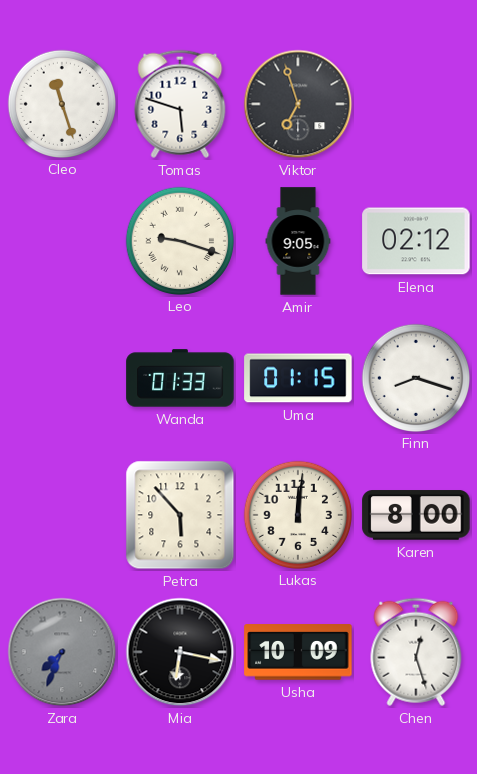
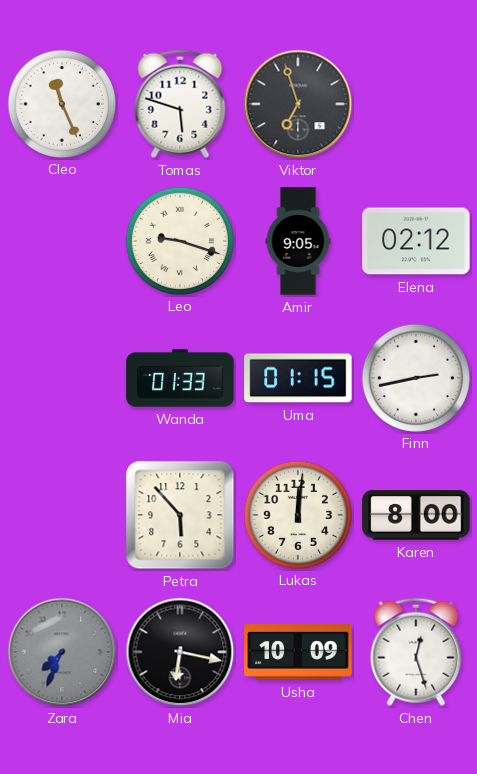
Cleo: 11:27 -> 11:26 (61, 103)
Finn: 8:18 -> 2:43 (415, 377)
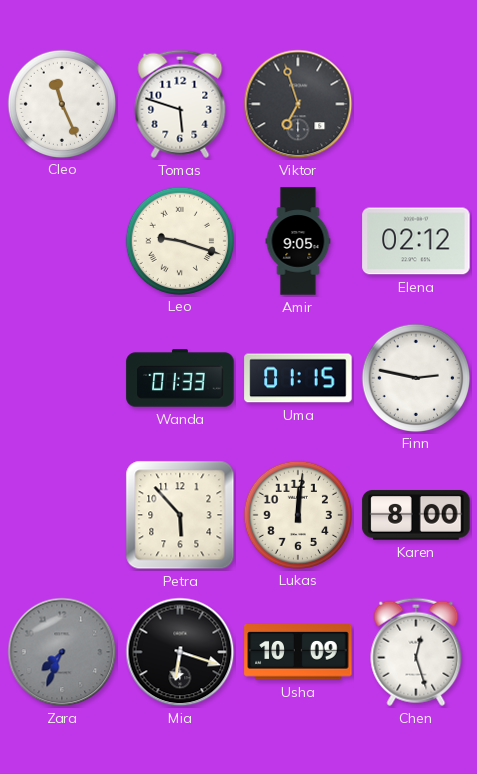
Finn: 2:43 -> 2:47 (415, 377)
Mia: 6:17 -> 6:18 (180, 652)
